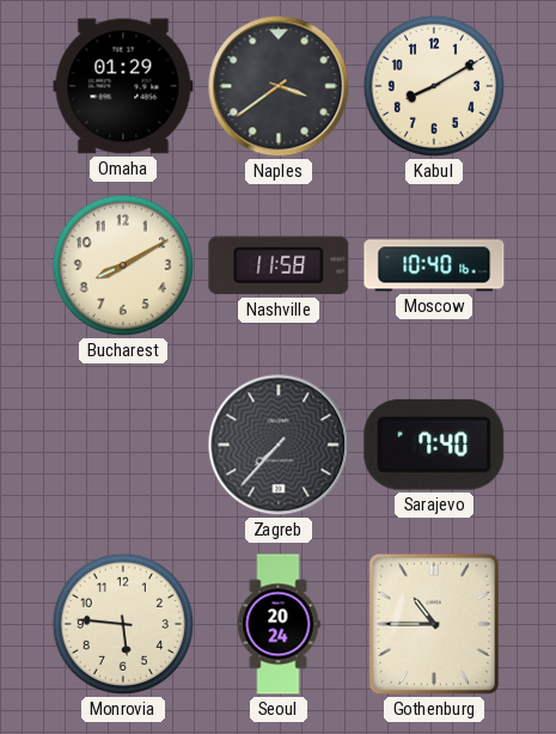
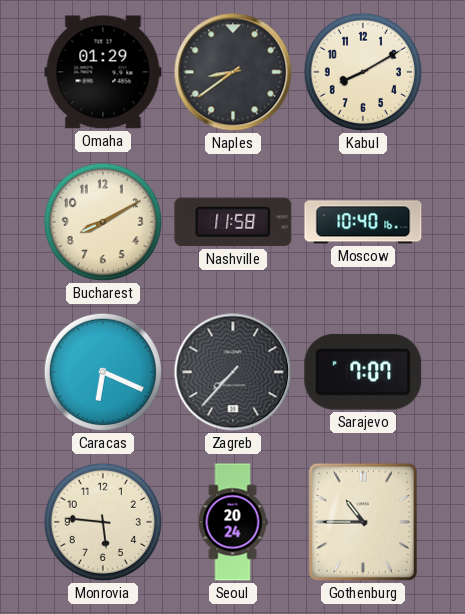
Naples: 3:39 -> 8:39 (233, 72)
Caracas: none -> 6:19 (103, 372)
Sarajevo: 7:40 -> 7:07 (363, 372)
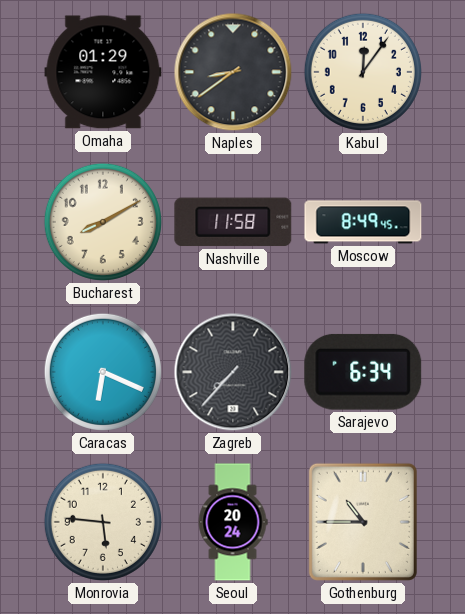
Kabul: 8:10 -> 12:06 (363, 72)
Moscow: 10:40 -> 8:49 (363, 222)
Sarajevo: 7:07 -> 6:34 (363, 372)
